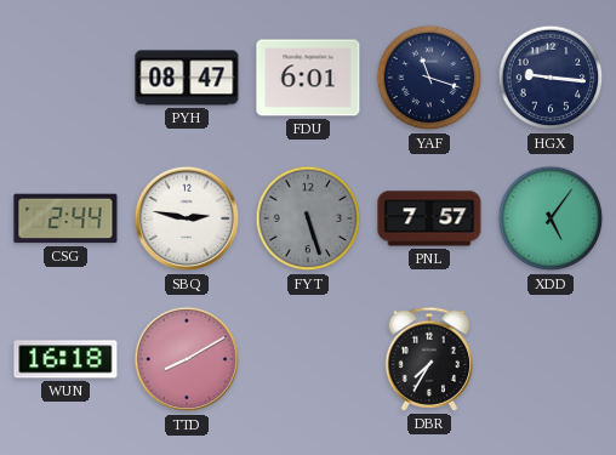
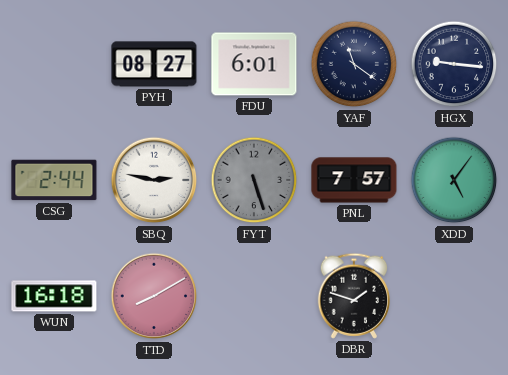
PYH: 08:47 -> 08:27 (154, 64)
YAF: 11:18 -> 11:21 (354, 64)
DBR: 7:35 -> 1:48 (353, 296)
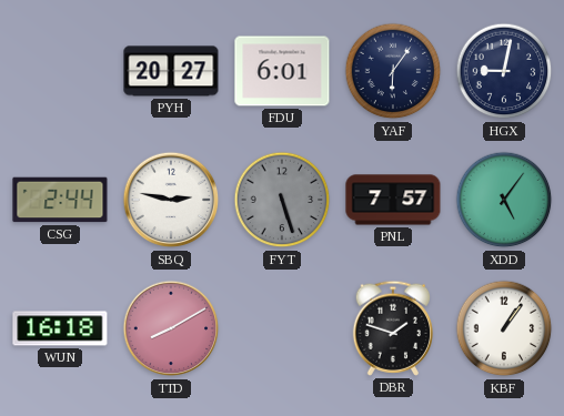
PYH: 08:27 -> 20:27 (171, 71)
YAF: 11:21 -> 6:06 (393, 71)
HGX: 9:16 -> 9:02 (504, 71)
KBF: none -> 1:06 (504, 328)
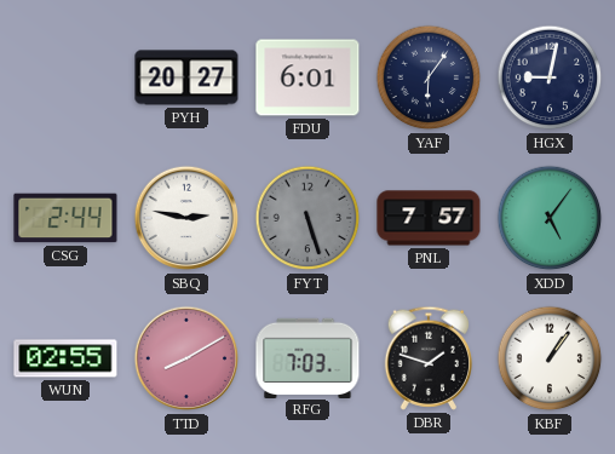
WUN: 16:18 -> 02:55 (65, 358)
RFG: none -> 7:03 (307, 357)
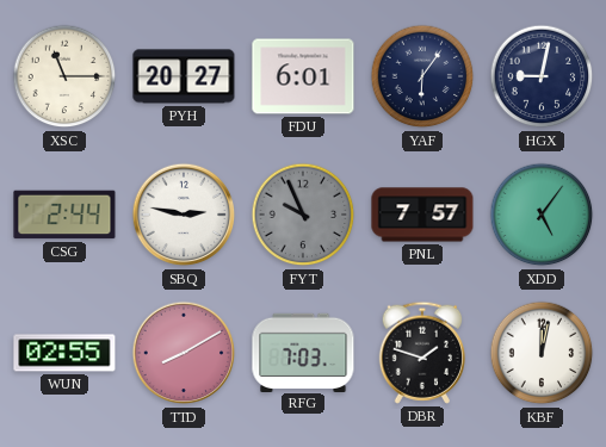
XSC: none -> 11:15 (64, 76)
FYT: 5:27 -> 9:56 (303, 215)
KBF: 1:06 -> 12:02 (542, 353)
